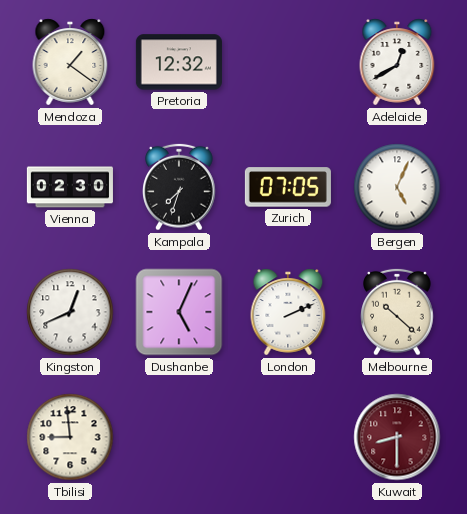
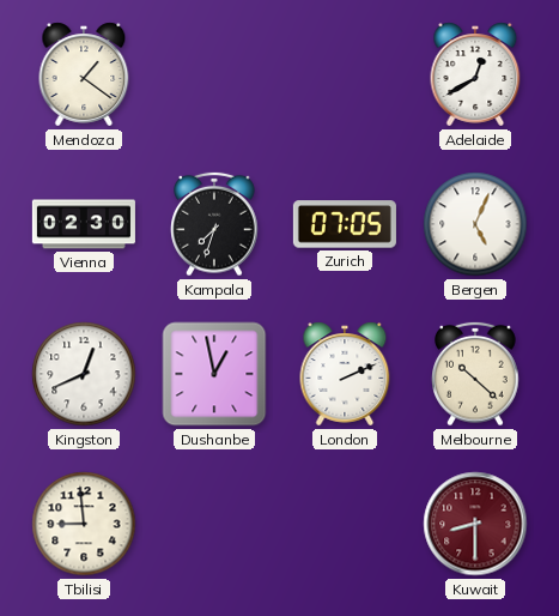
Pretoria: 12:32 -> none (179, 62)
Dushanbe: 5:04 -> 12:58 (214, 374)
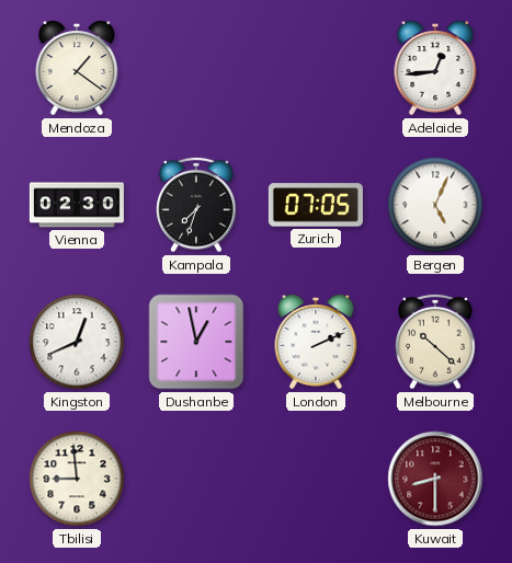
Adelaide: 12:40 -> 12:44 (435, 68)
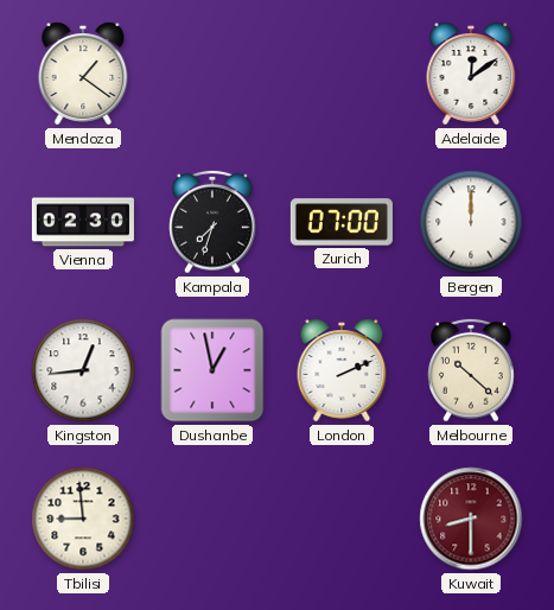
Adelaide: 12:44 -> 12:09 (471, 74)
Zurich: 07:05 -> 07:00 (342, 222)
Bergen: 5:04 -> 12:00 (471, 222)
Kingston: 12:41 -> 12:44 (83, 370)
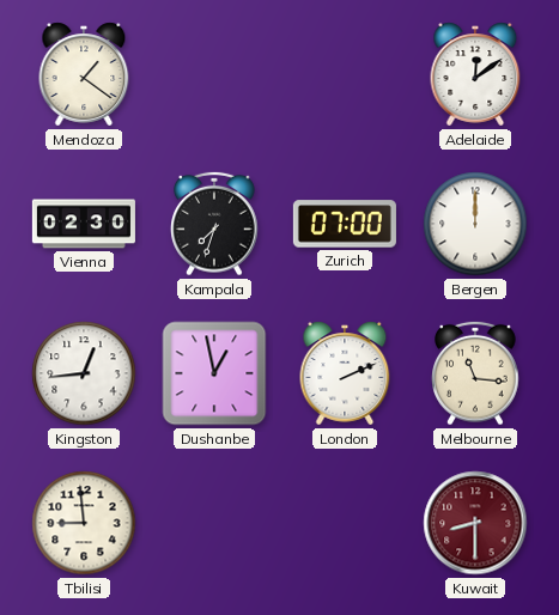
Melbourne: 10:22 -> 11:16 (475, 373)
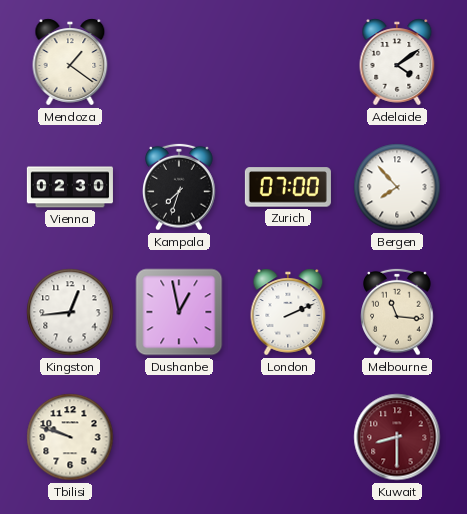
Adelaide: 12:09 -> 4:09 (397, 62)
Bergen: 12:00 -> 7:53 (397, 187)
Tbilisi: 8:59 -> 9:48 (70, 437)
